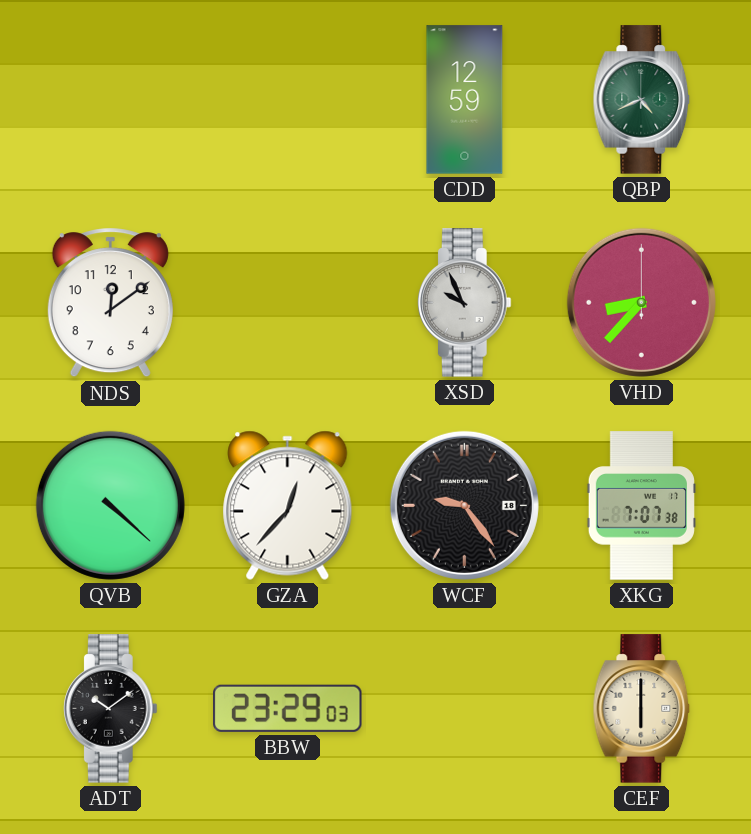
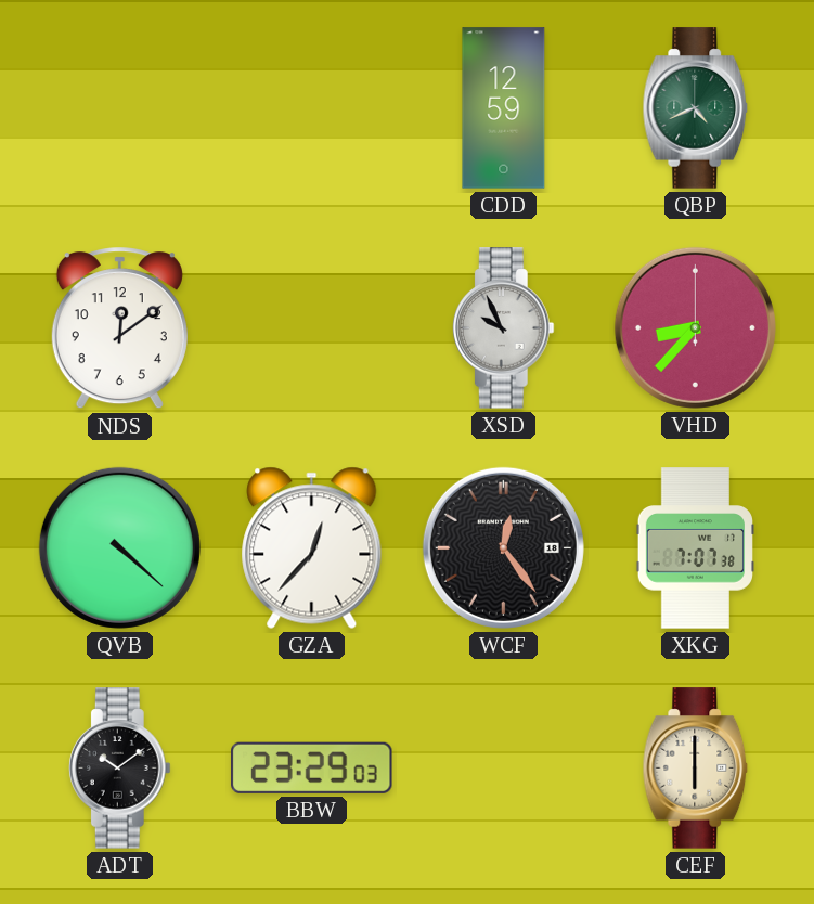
WCF: 9:24 -> 12:24 (503, 547)
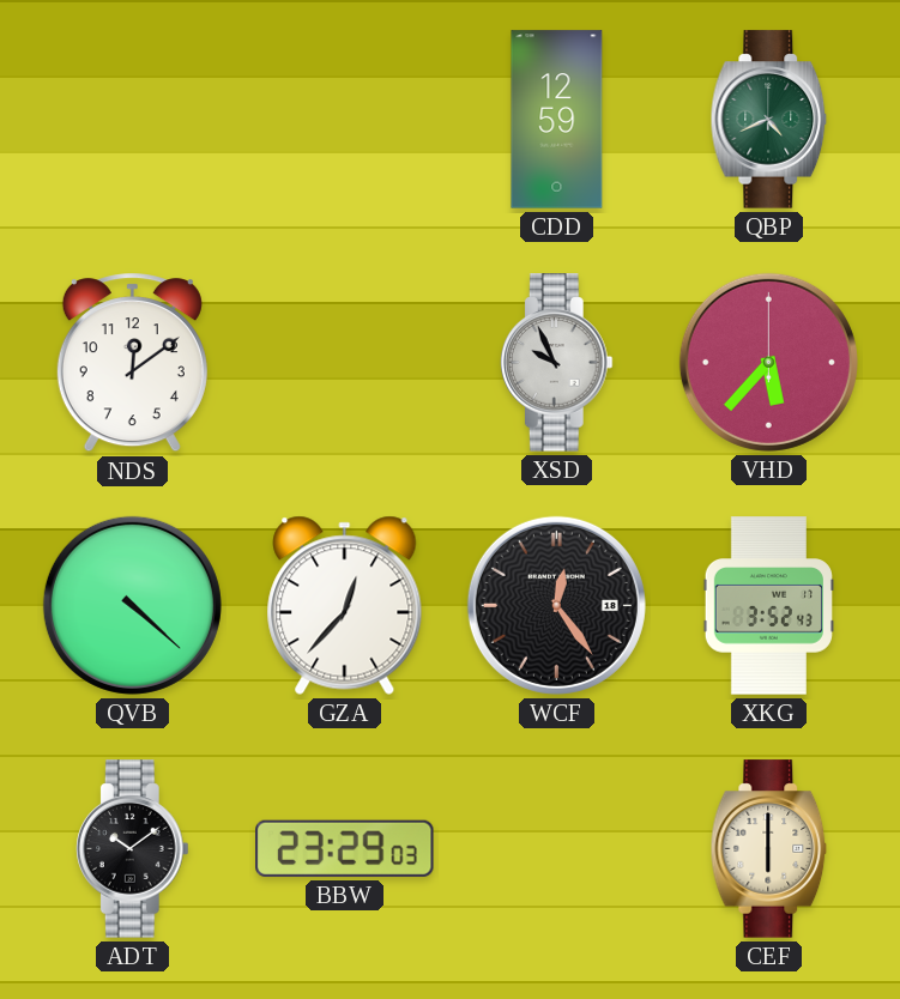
VHD: 8:37 -> 5:37 (768, 362)
XKG: 7:07 -> 3:52 (768, 606)
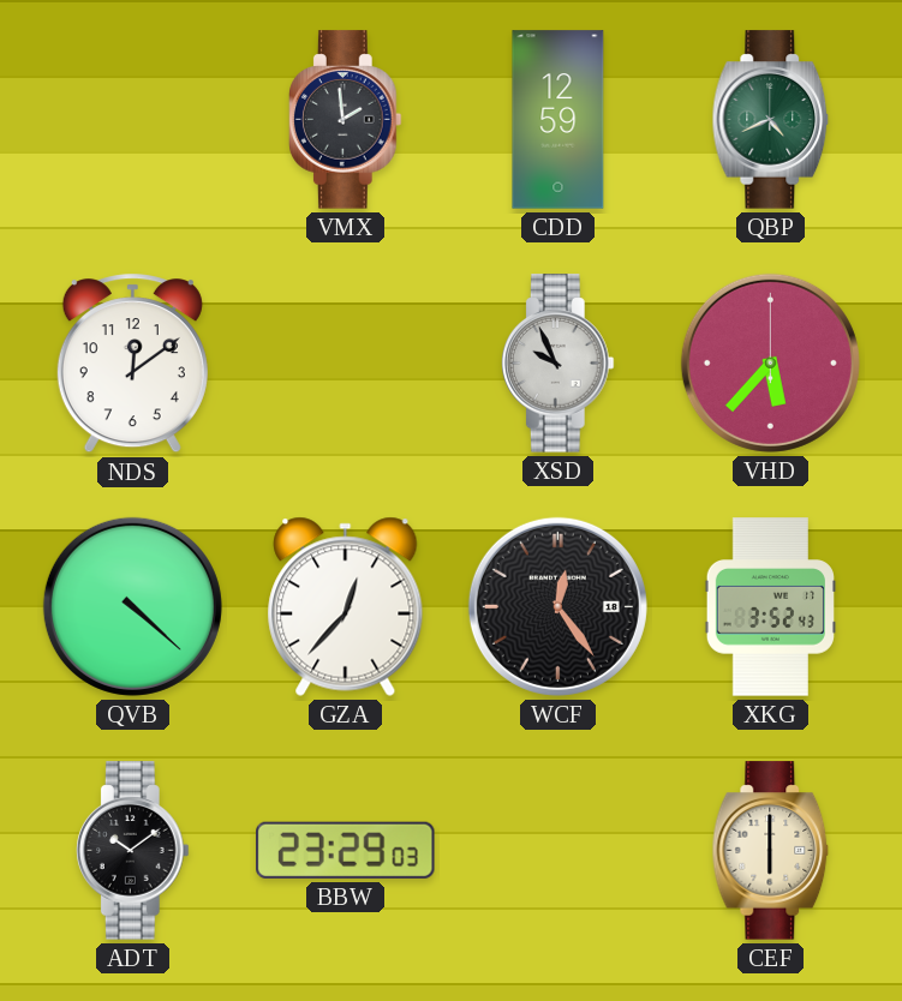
VMX: none -> 1:59 (345, 120)
